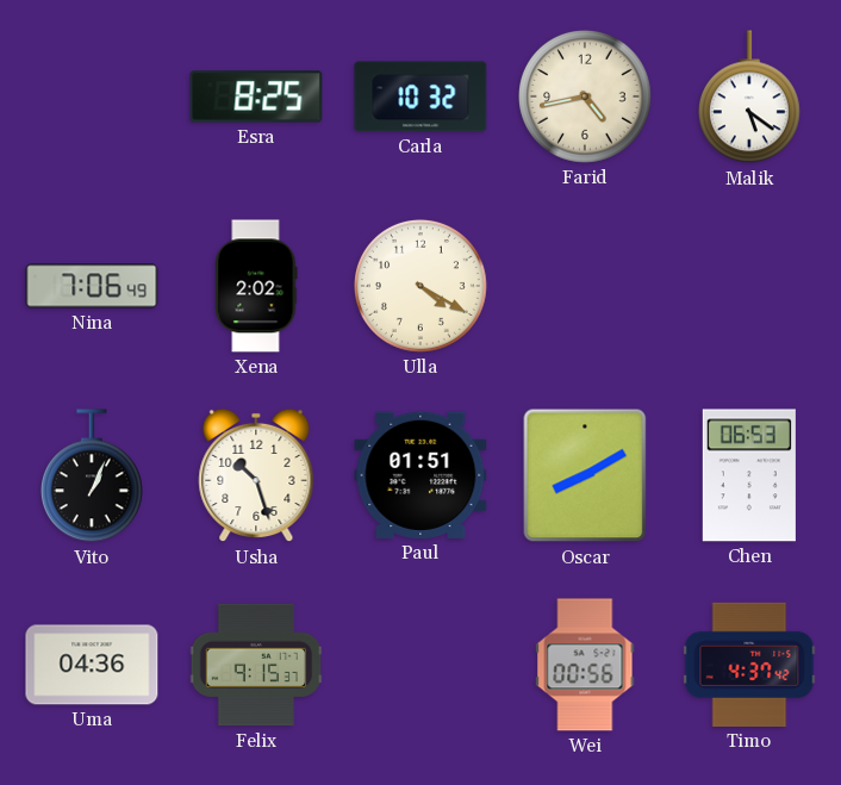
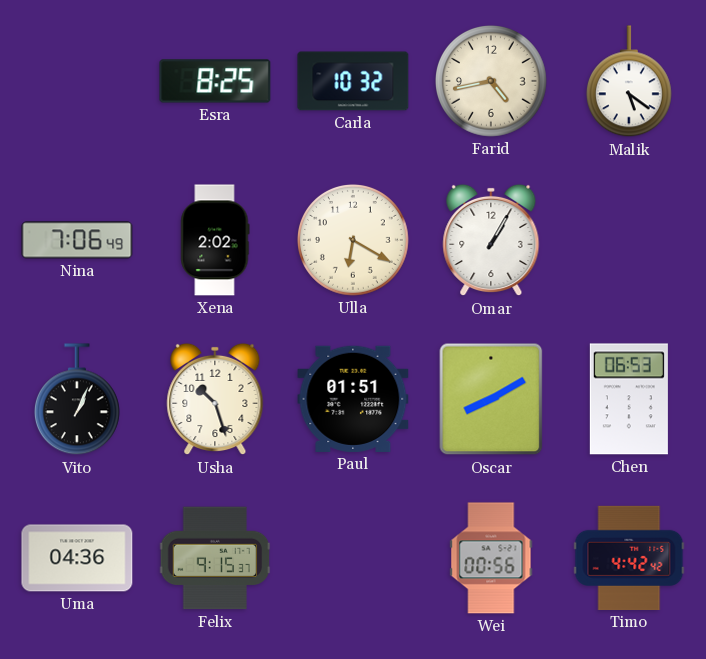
Ulla: 4:20 -> 6:20 (354, 241)
Omar: none -> 1:05 (491, 240)
Timo: 4:37 -> 4:42 (629, 558)
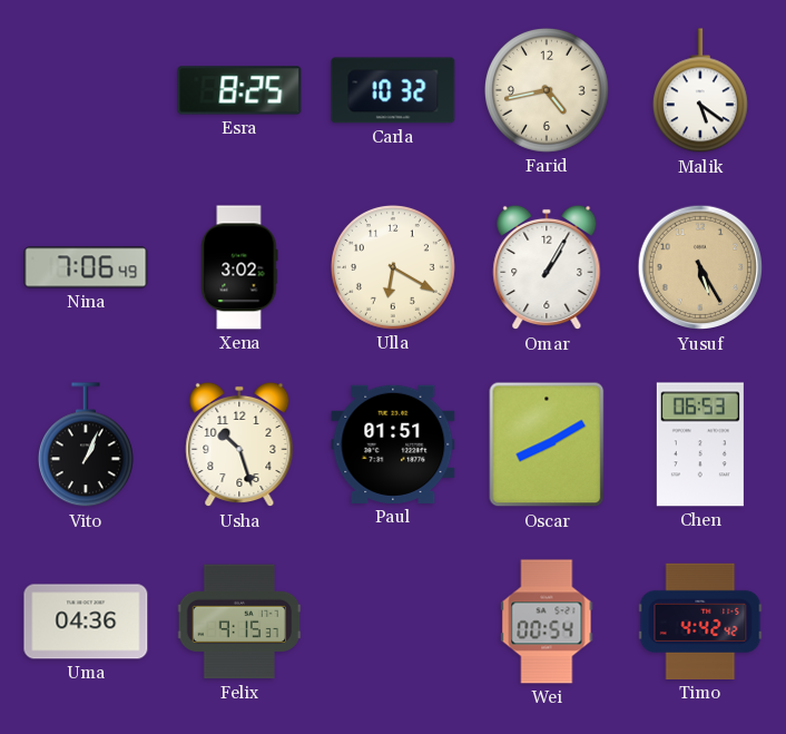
Xena: 2:02 -> 3:02 (239, 267)
Yusuf: none -> 5:25 (700, 267)
Wei: 00:56 -> 00:54 (547, 622)
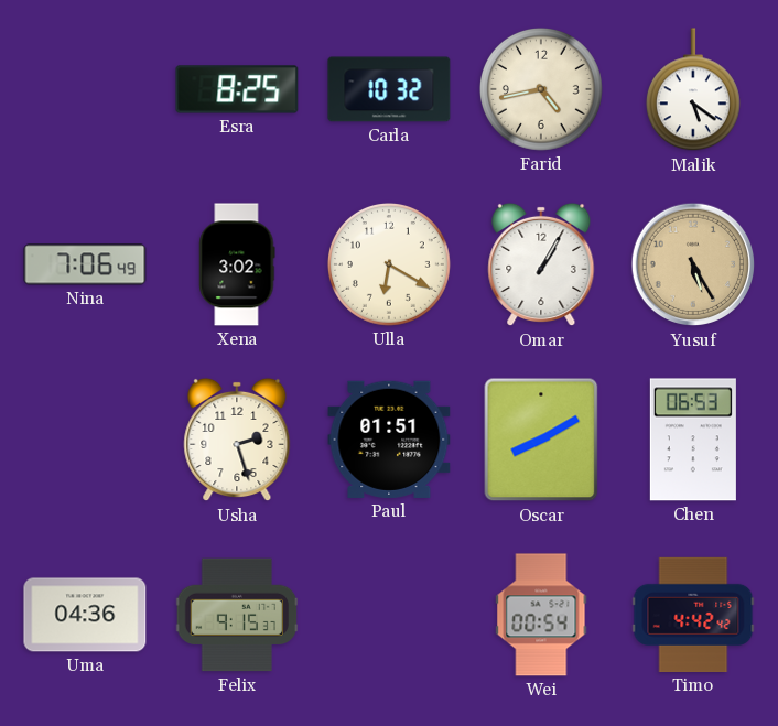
Vito: 1:04 -> none (86, 446)
Usha: 10:27 -> 2:27 (237, 440)
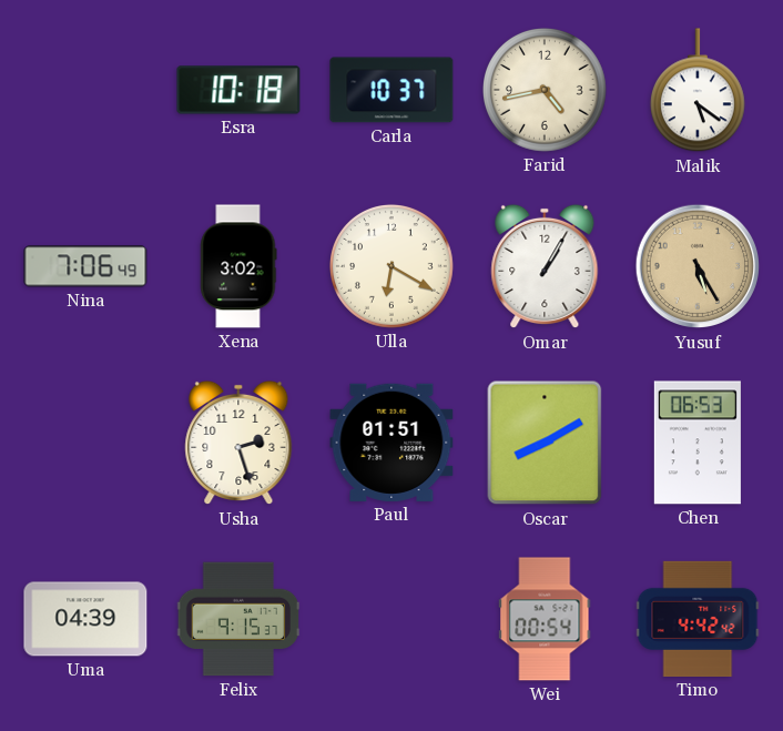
Esra: 8:25 -> 10:18 (238, 90)
Carla: 10:32 -> 10:37 (391, 90)
Uma: 04:36 -> 04:39 (85, 619)
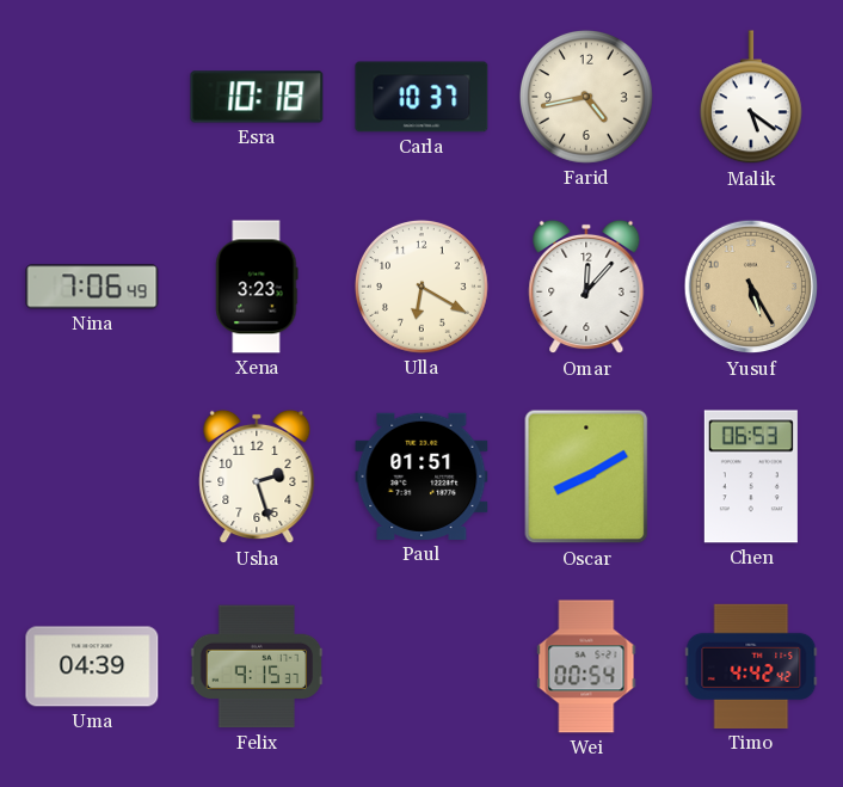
Xena: 3:02 -> 3:23 (257, 287)
Omar: 1:05 -> 12:07 (586, 287)
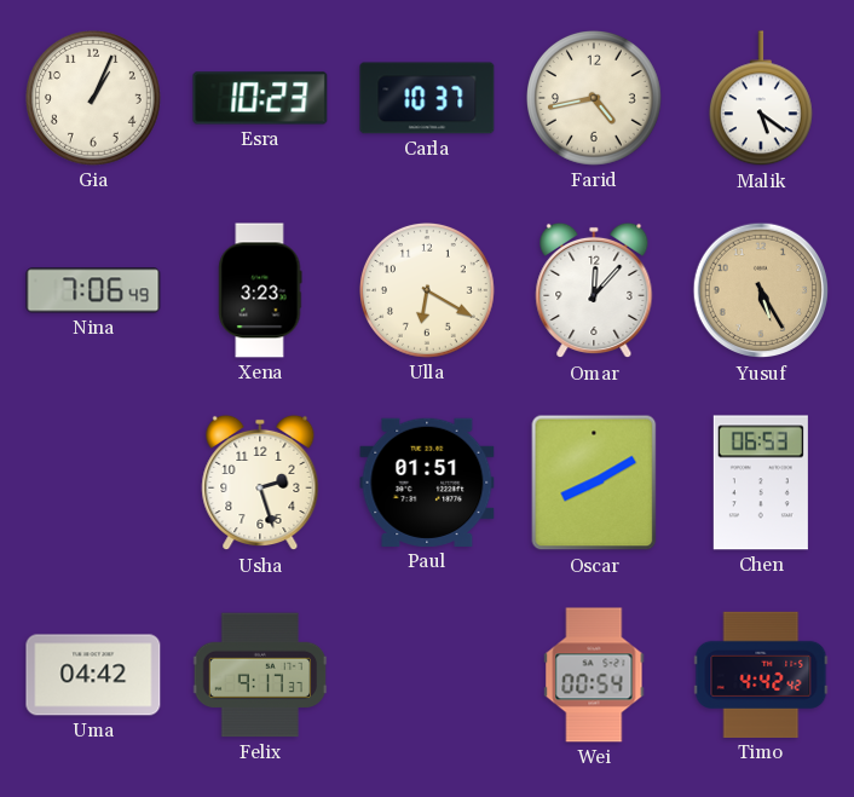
Gia: none -> 1:04 (94, 99)
Esra: 10:18 -> 10:23 (260, 98)
Uma: 04:39 -> 04:42 (93, 675)
Felix: 9:15 -> 9:17 (260, 675)
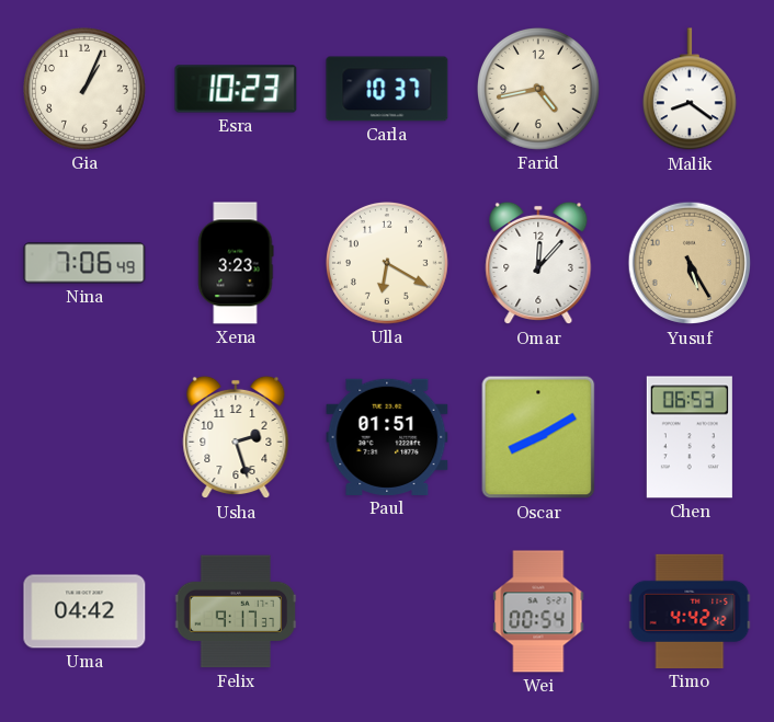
Malik: 5:21 -> 8:21 (690, 90)
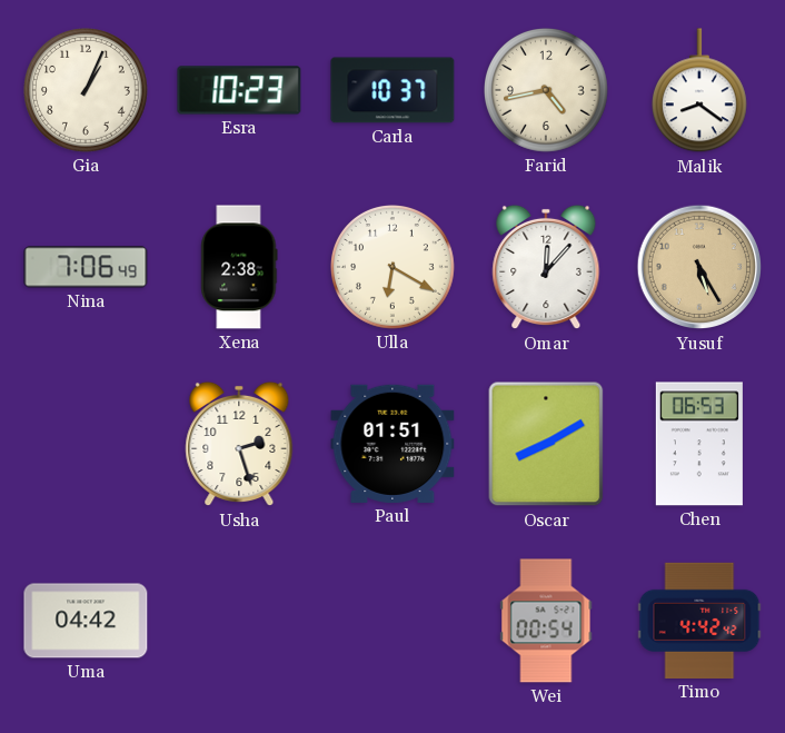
Xena: 3:23 -> 2:38 (239, 267)
Felix: 9:17 -> none (236, 611)
